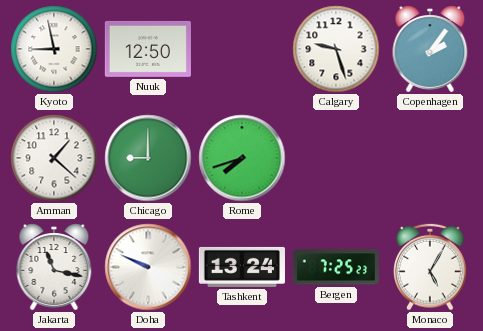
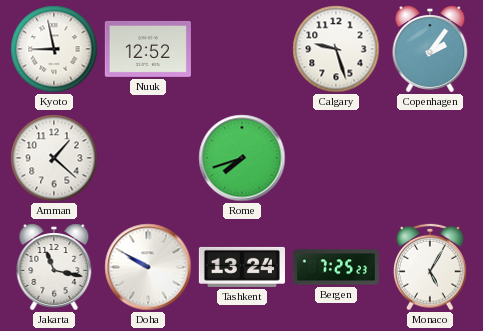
Nuuk: 12:50 -> 12:52 (148, 49)
Chicago: 9:00 -> none (148, 158)
Doha: 9:49 -> 9:50 (148, 267)
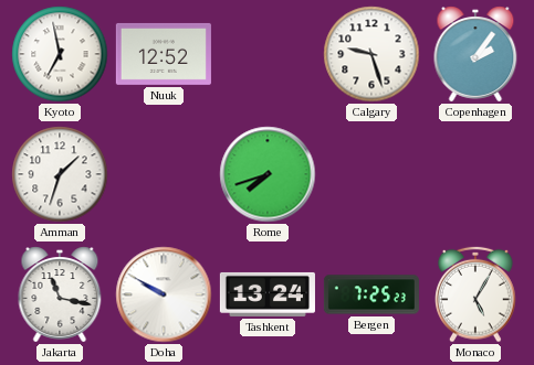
Kyoto: 8:58 -> 6:58 (60, 54)
Amman: 1:22 -> 1:33 (60, 174)
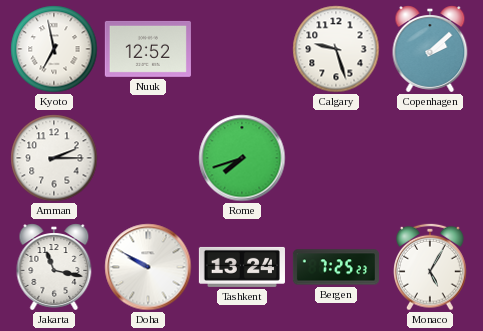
Copenhagen: 2:06 -> 2:08 (430, 49)
Amman: 1:33 -> 2:15 (54, 158)
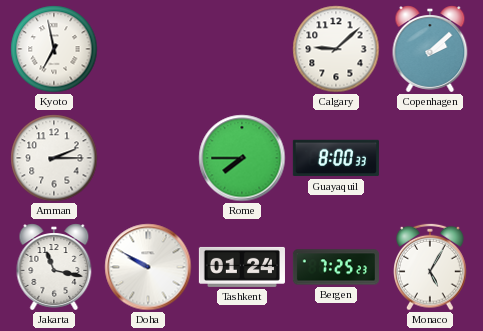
Nuuk: 12:52 -> none (148, 49)
Calgary: 9:27 -> 9:08 (336, 49)
Rome: 7:42 -> 7:45 (242, 158)
Guayaquil: none -> 8:00 (336, 158)
Tashkent: 13:24 -> 01:24 (242, 267)
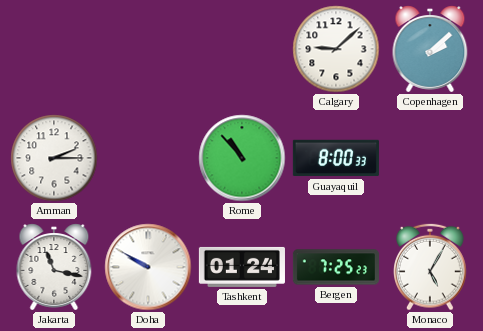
Kyoto: 6:58 -> none (54, 49)
Rome: 7:45 -> 10:53 (242, 158)
